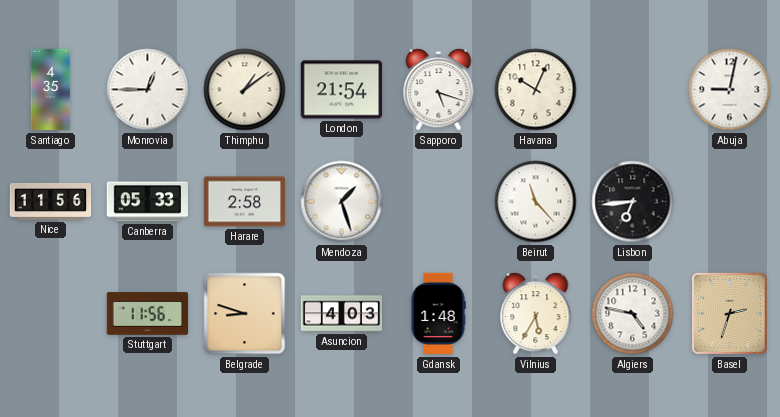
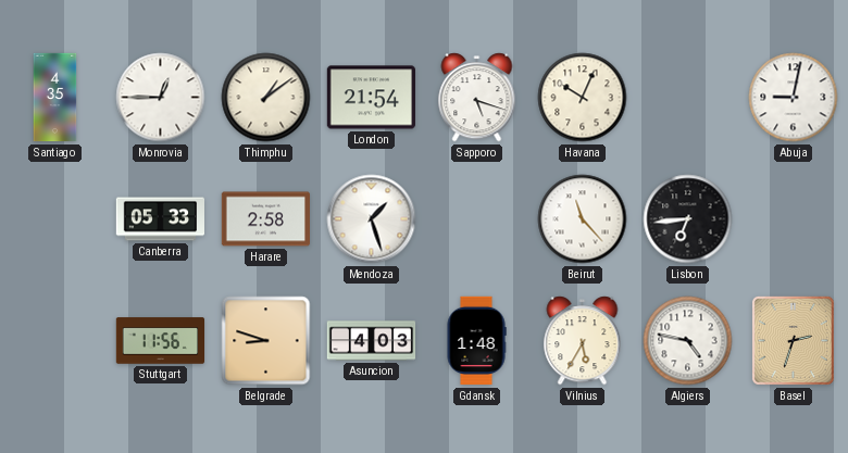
Nice: 11:56 -> none (51, 201)
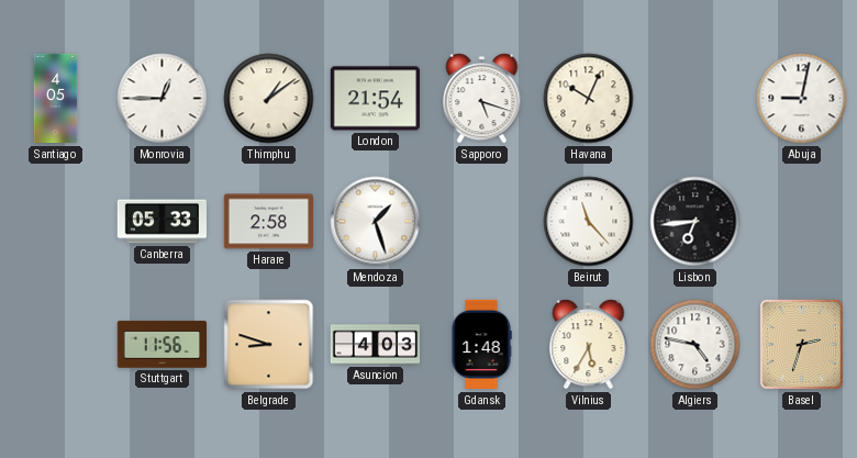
Santiago: 4:35 -> 4:05 (56, 99)
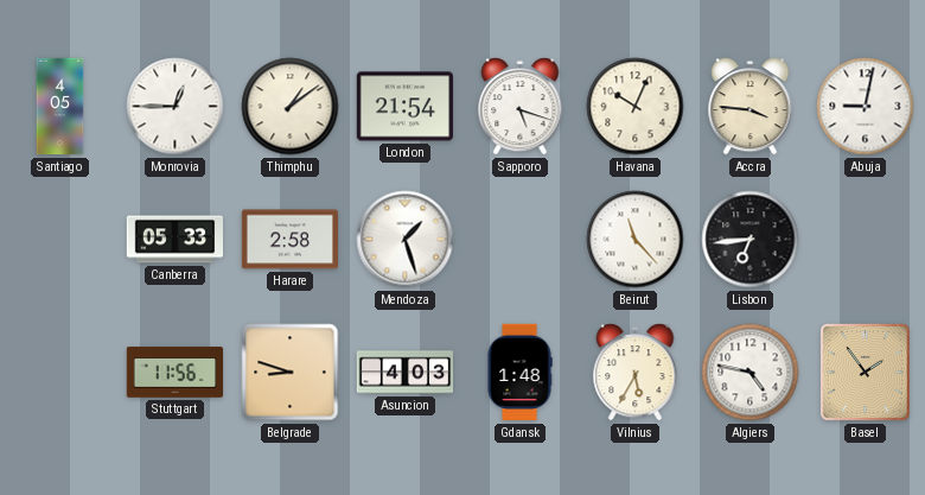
Accra: none -> 3:46 (751, 107)
Basel: 2:33 -> 1:54 (865, 372)
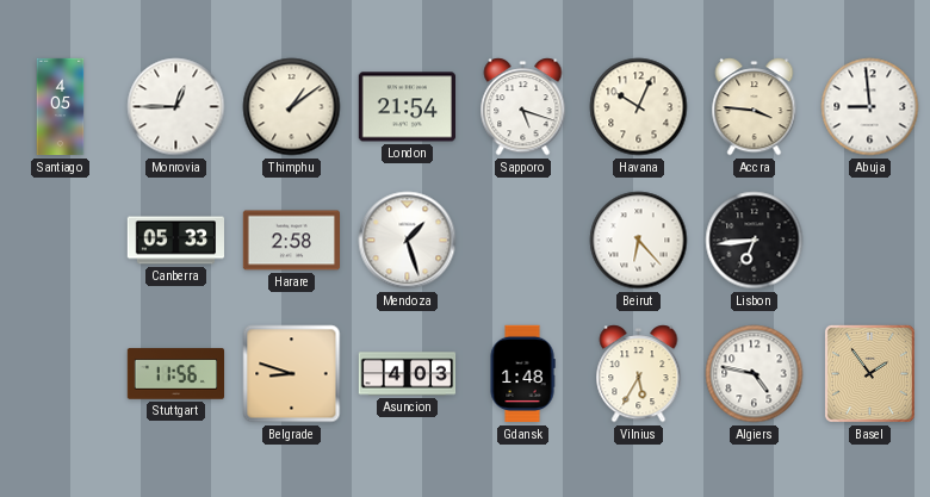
Abuja: 9:02 -> 8:59 (870, 107)
Beirut: 11:23 -> 6:23 (639, 241)
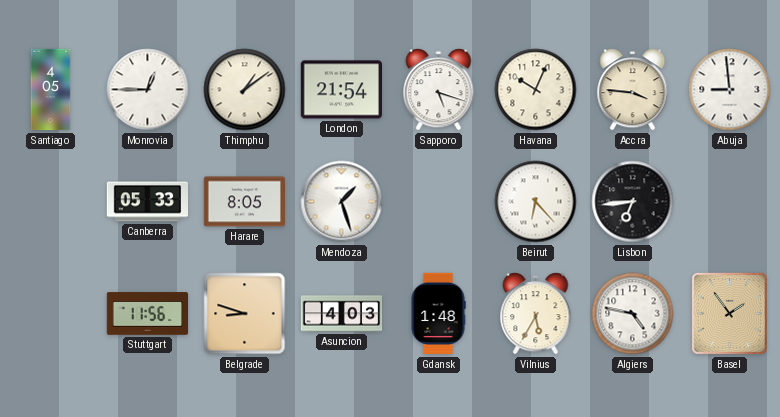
Harare: 2:58 -> 8:05 (244, 202)
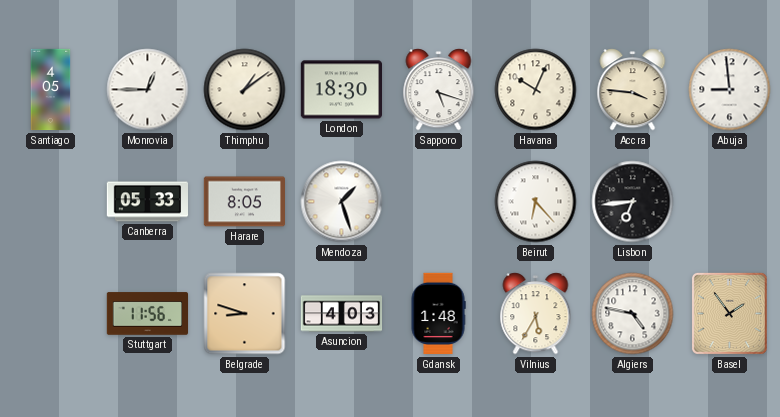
London: 21:54 -> 18:30 (341, 90)
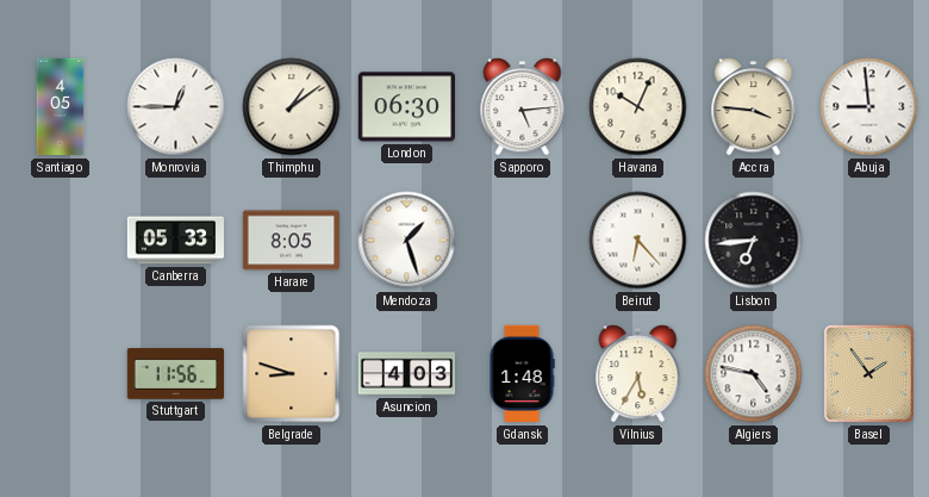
London: 18:30 -> 06:30 (406, 107)
Sapporo: 5:18 -> 5:14 (523, 107)
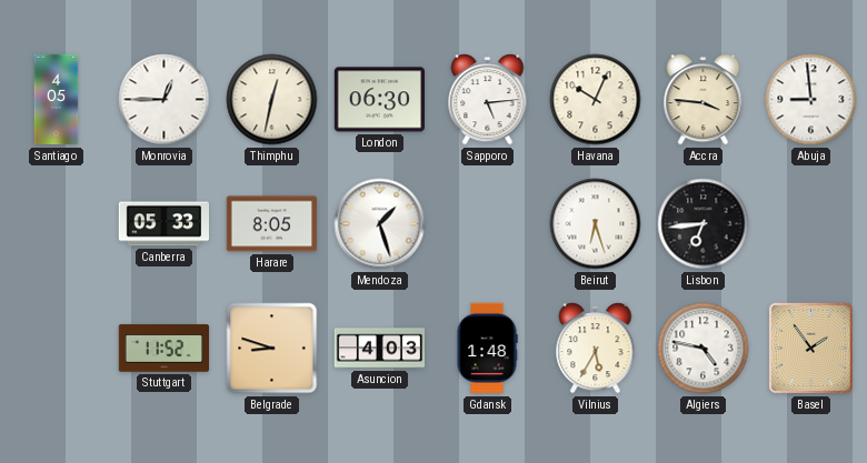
Thimphu: 1:09 -> 12:32 (272, 100)
Beirut: 6:23 -> 6:27 (596, 224)
Stuttgart: 11:56 -> 11:52 (165, 349)
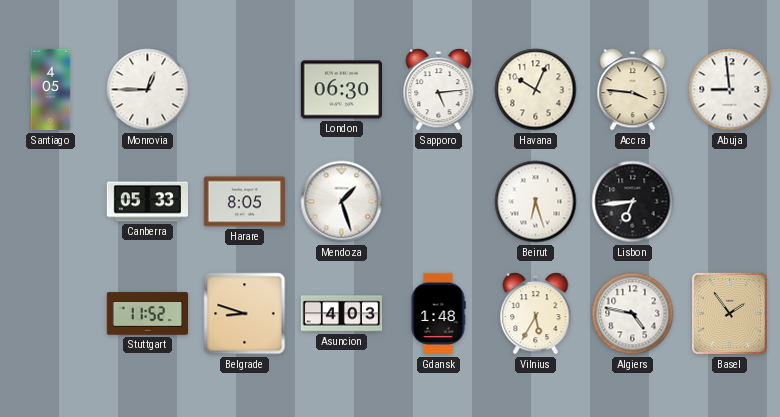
Thimphu: 12:32 -> none (272, 100)
